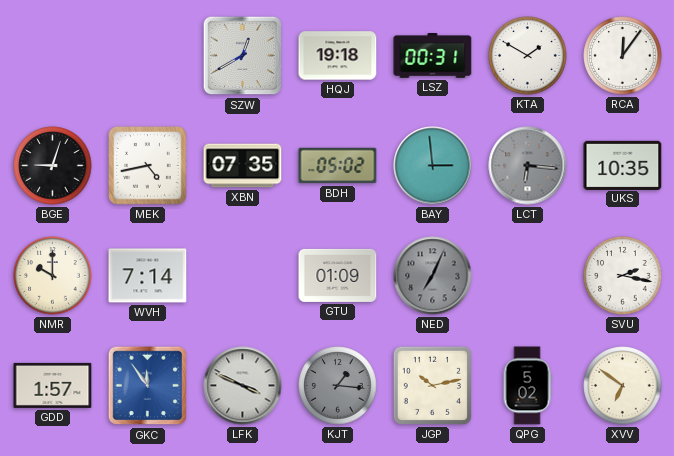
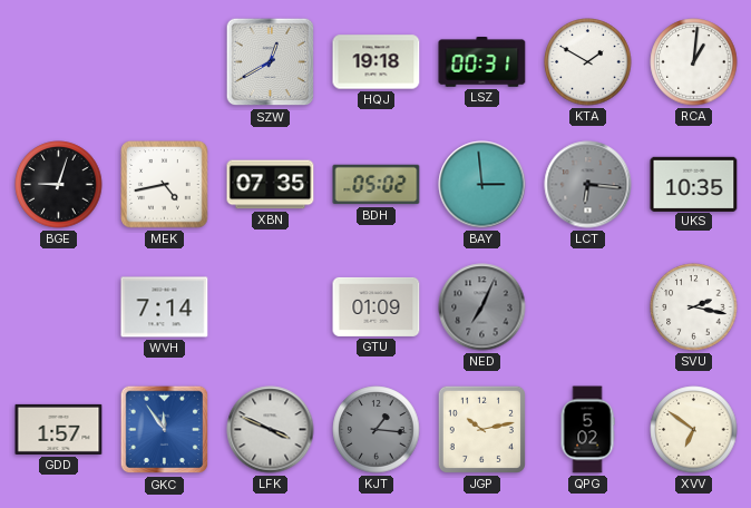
RCA: 12:06 -> 1:01 (694, 62)
NMR: 10:00 -> none (53, 276)
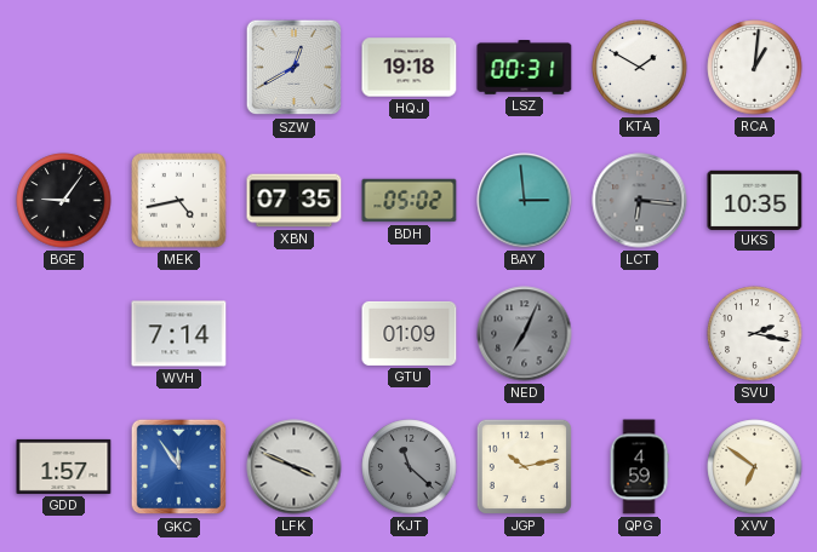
BGE: 9:03 -> 9:06 (64, 201)
KJT: 1:16 -> 11:22 (410, 467)
QPG: 5:02 -> 4:59 (639, 467)
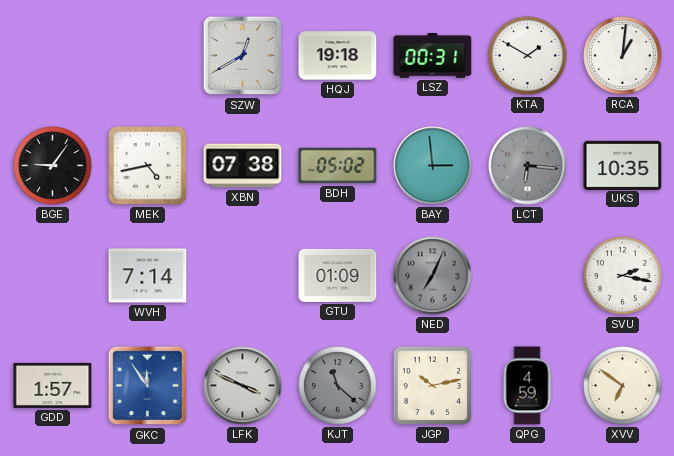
XBN: 07:35 -> 07:38 (243, 166)
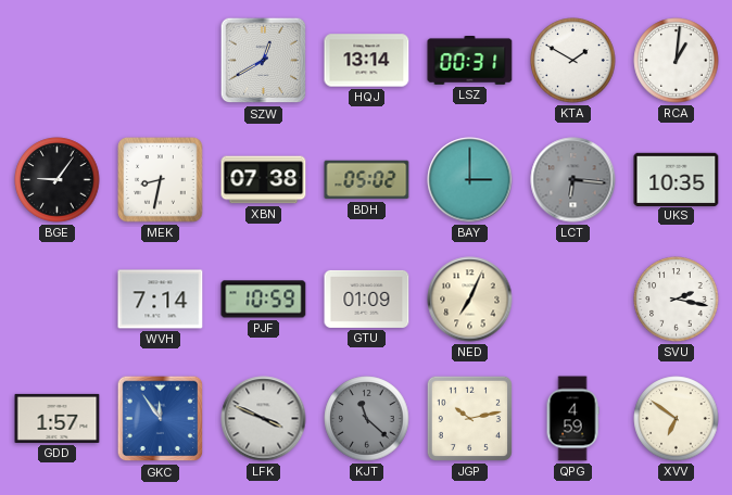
HQJ: 19:18 -> 13:14 (367, 61)
MEK: 4:43 -> 8:32 (161, 180)
BAY: 2:59 -> 3:00 (470, 180)
PJF: none -> 10:59 (264, 300)
NED dial: grey -> cream (470, 300)
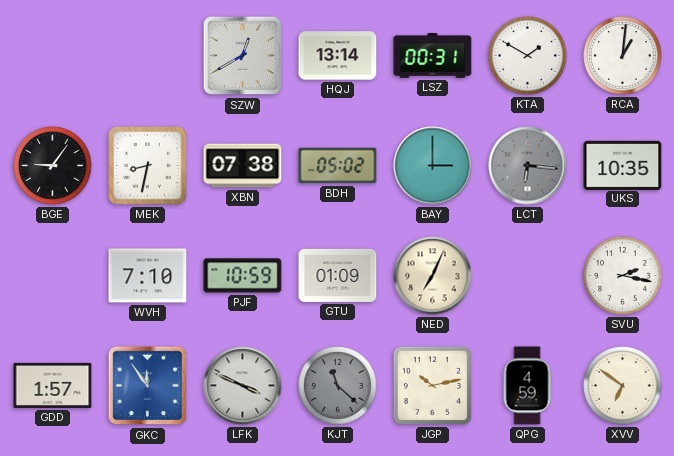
WVH: 7:14 -> 7:10 (148, 276)
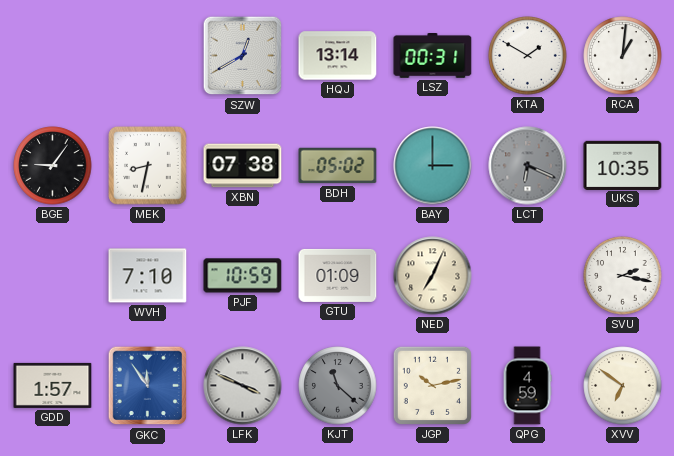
LCT: 6:16 -> 6:19 (528, 166)
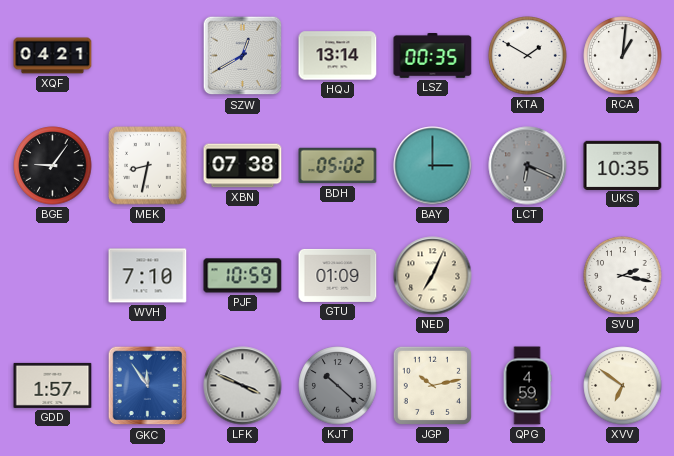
XQF: none -> 04:21 (53, 56)
LSZ: 00:31 -> 00:35 (433, 56)
KJT: 11:22 -> 10:22 (338, 386)
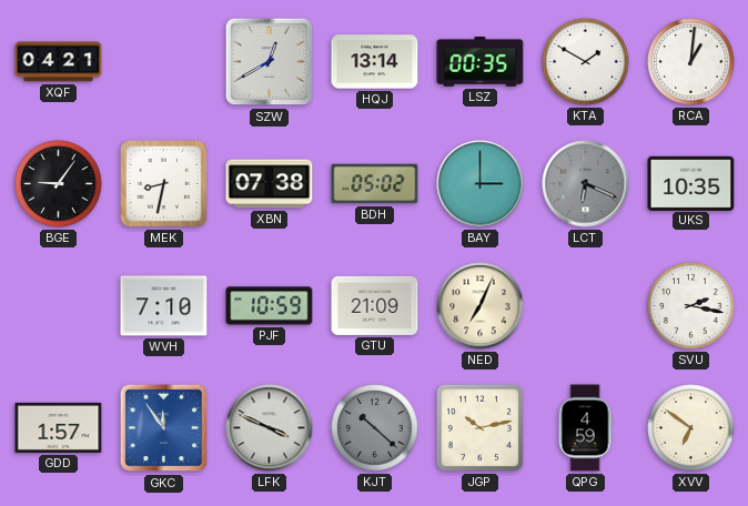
GTU: 01:09 -> 21:09 (375, 305)
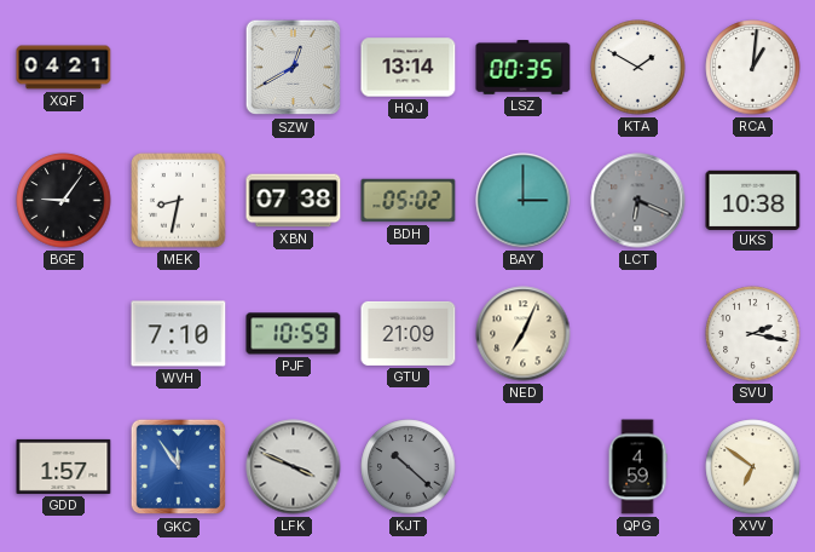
UKS: 10:35 -> 10:38 (753, 200)
JGP: 10:13 -> none (479, 427)
